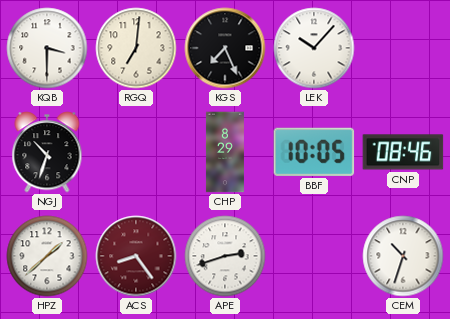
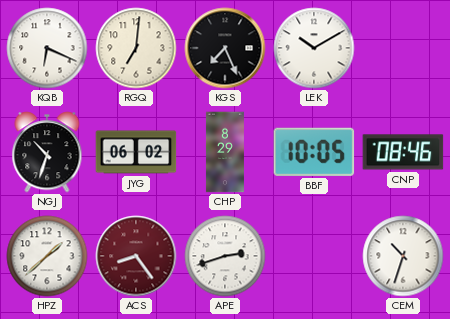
KQB: 3:30 -> 6:19 (47, 48)
LEK: 10:07 -> 10:10 (314, 48)
JYG: none -> 06:02 (136, 152)
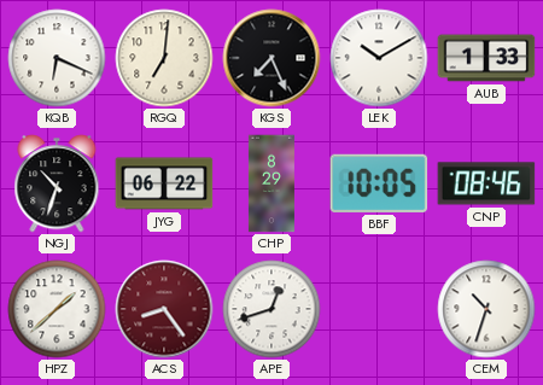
AUB: none -> 1:33 (486, 58)
JYG: 06:02 -> 06:22 (164, 183)
APE: 2:42 -> 12:42 (271, 309)
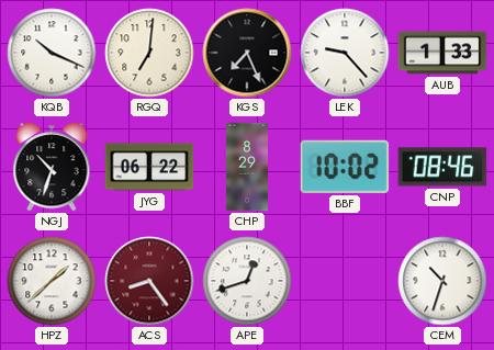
KQB: 6:19 -> 10:19 (52, 53)
LEK: 10:10 -> 9:23 (345, 53)
BBF: 10:05 -> 10:02 (345, 167)
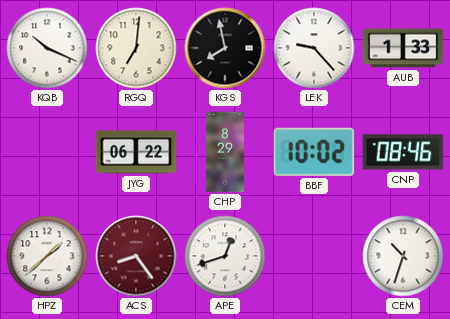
KGS: 7:26 -> 7:58 (225, 48)
NGJ: 10:33 -> none (52, 167)
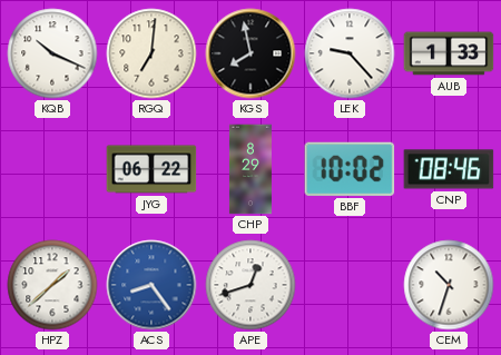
ACS dial: burgundy -> blue (151, 285)
